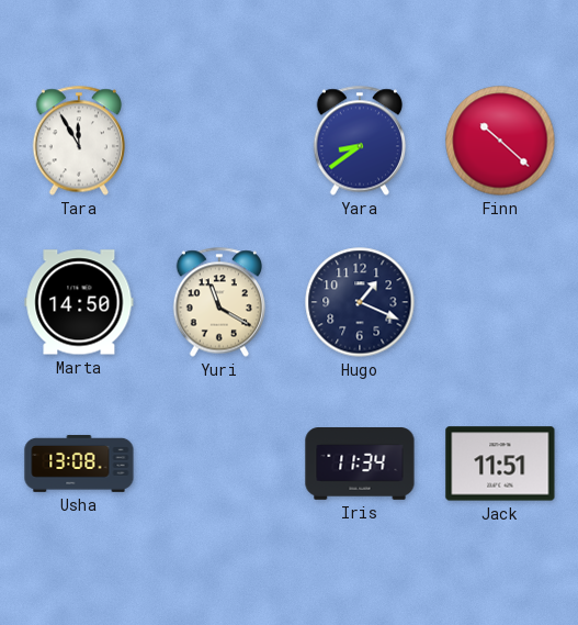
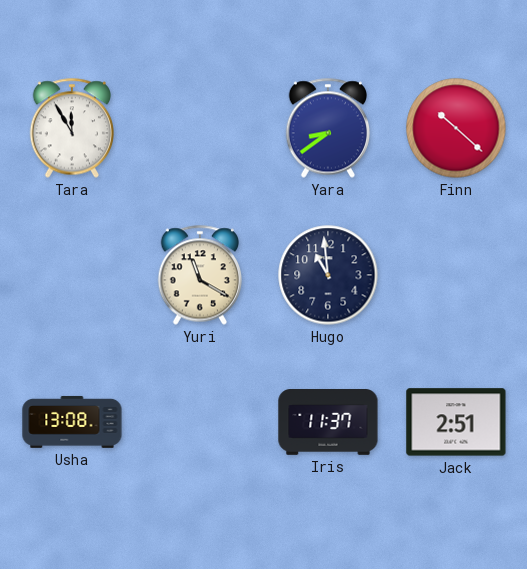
Marta: 14:50 -> none (79, 302)
Hugo: 1:19 -> 10:59 (328, 275)
Iris: 11:34 -> 11:37 (328, 423)
Jack: 11:51 -> 2:51 (456, 422)
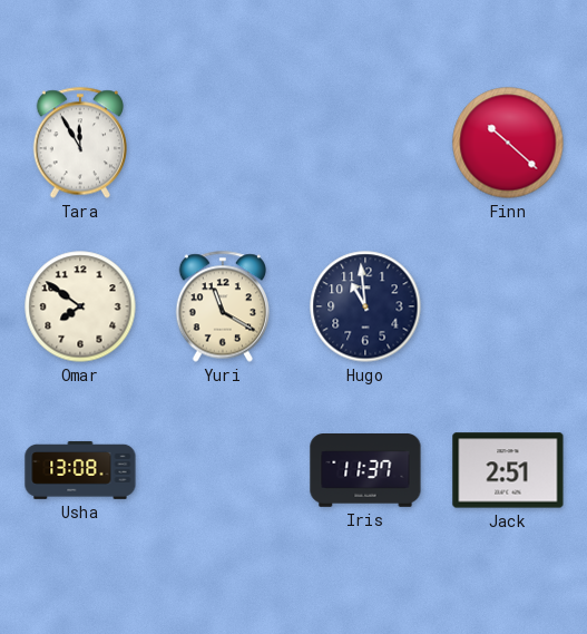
Yara: 8:39 -> none (327, 128)
Omar: none -> 7:51 (80, 306)
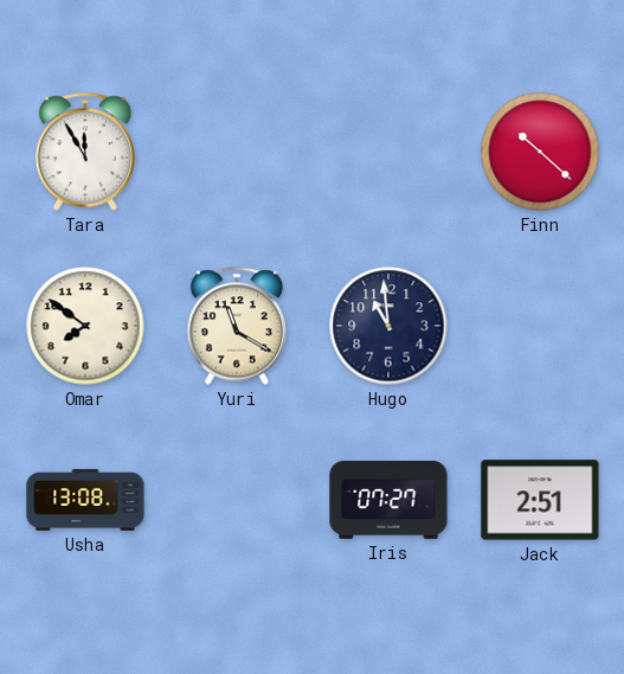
Iris: 11:37 -> 07:27 (388, 501)
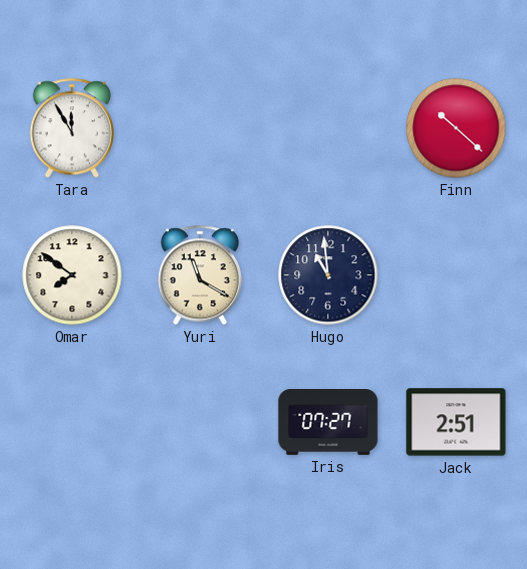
Usha: 13:08 -> none (85, 500)
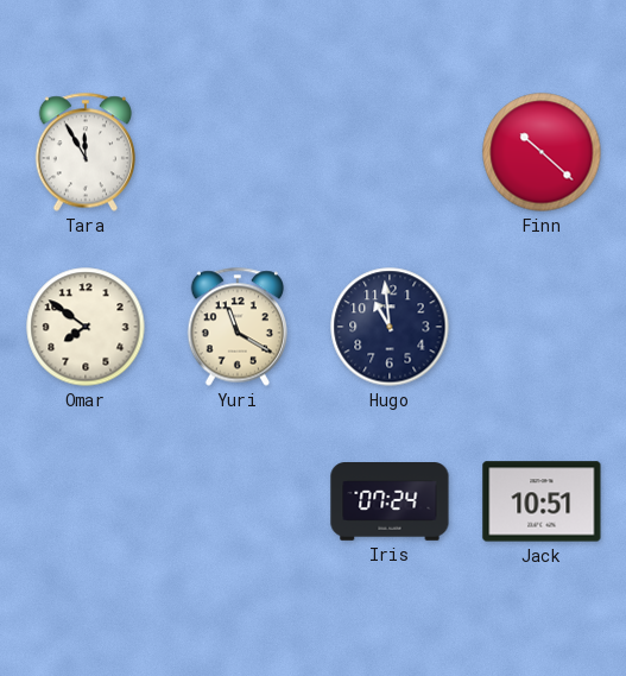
Iris: 07:27 -> 07:24 (390, 503)
Jack: 2:51 -> 10:51 (542, 501)
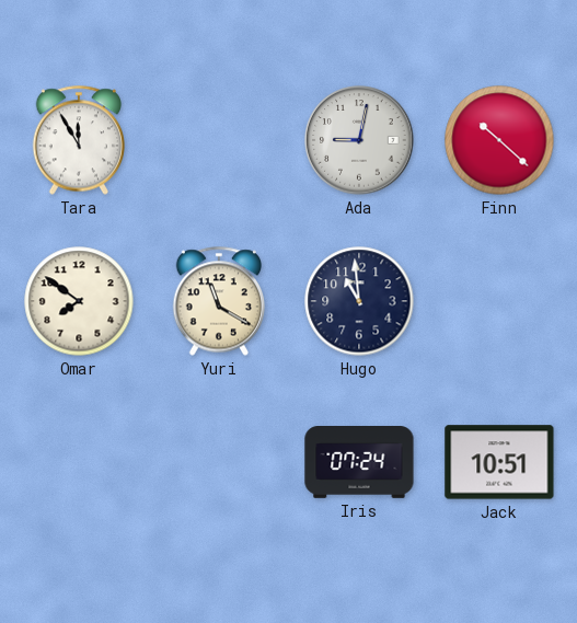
Ada: none -> 9:02 (359, 140)
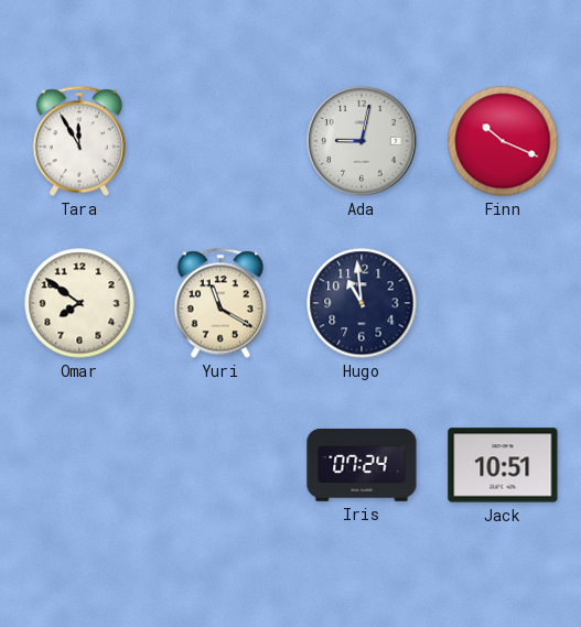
Finn: 10:22 -> 10:19 (503, 141)
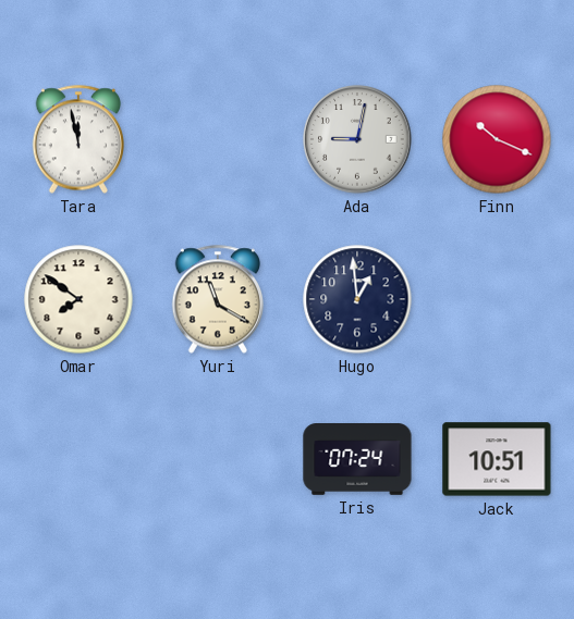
Tara: 11:55 -> 11:58 (77, 139)
Hugo: 10:59 -> 12:59 (357, 299)
